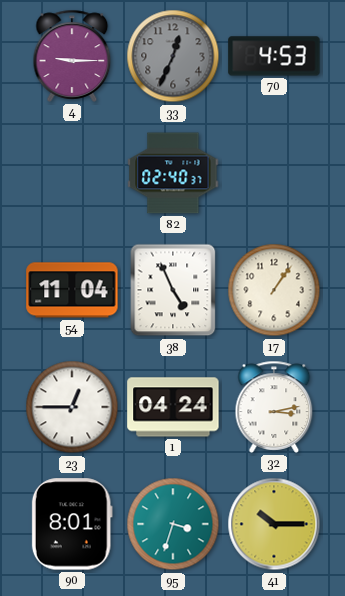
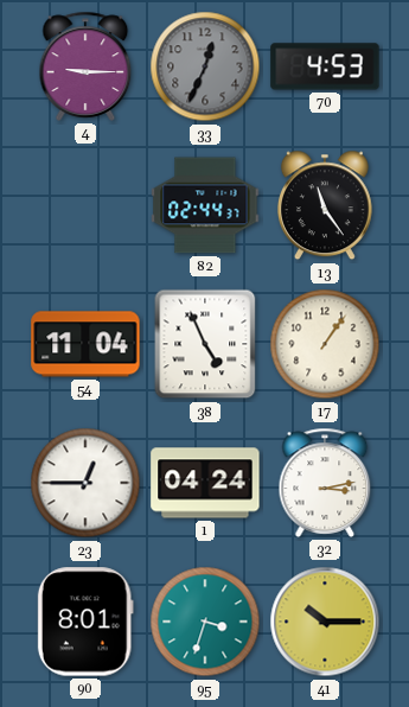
82: 02:40 -> 02:44 (205, 205)
13: none -> 11:24 (325, 205)
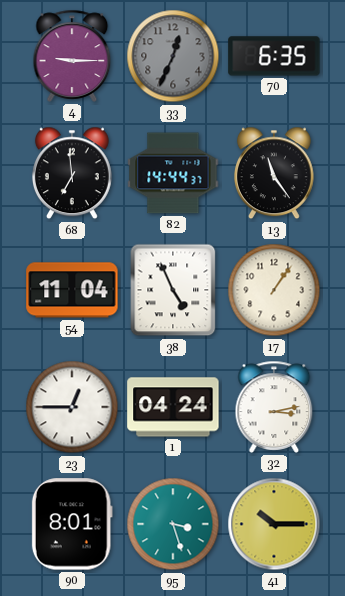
70: 4:53 -> 6:35 (274, 56)
68: none -> 6:59 (72, 173)
82: 02:44 -> 14:44 (173, 173)
95: 3:33 -> 3:27 (173, 524)
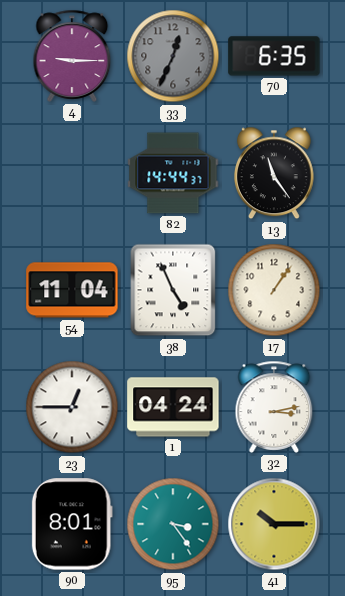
68: 6:59 -> none (72, 173)
95: 3:27 -> 3:24 (173, 524)
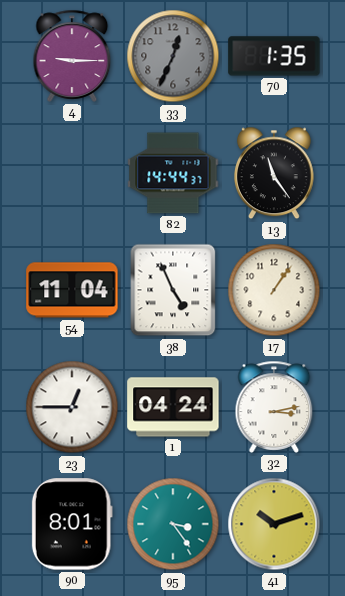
70: 6:35 -> 1:35 (274, 56)
41: 10:15 -> 10:12 (274, 524)
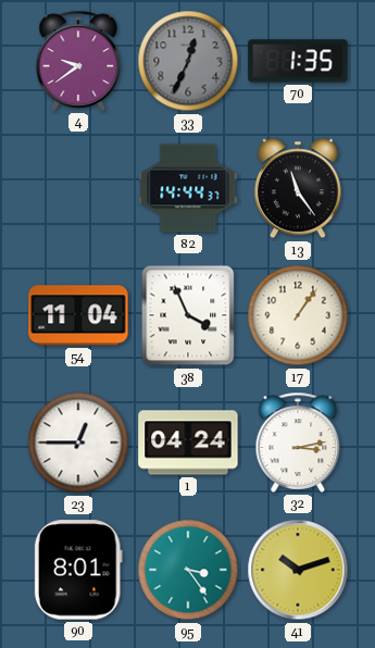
4: 9:15 -> 9:39 (78, 61)
38: 4:56 -> 3:56 (188, 315)
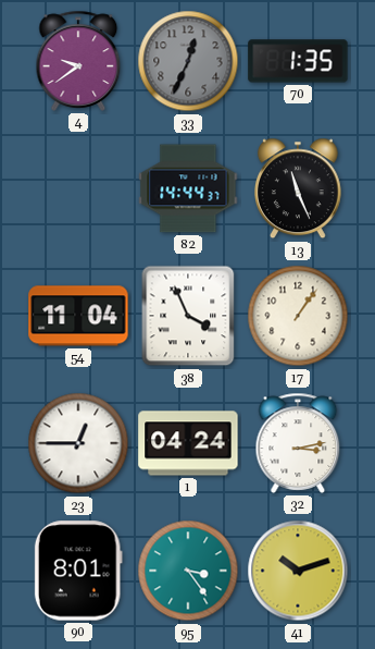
13: 11:24 -> 11:26 (298, 188)
